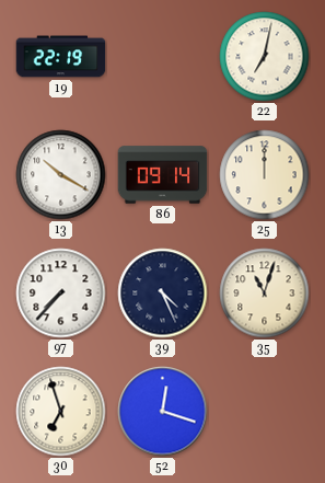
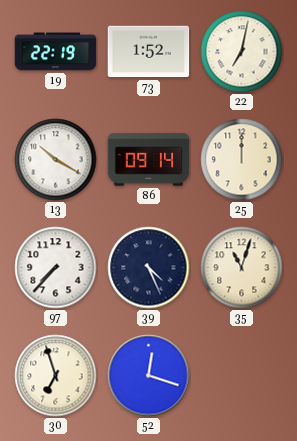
73: none -> 1:52 (149, 52)
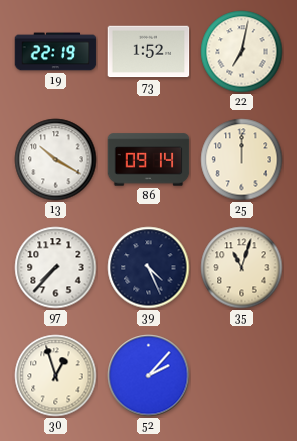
30: 6:57 -> 12:57 (56, 376)
52: 12:18 -> 2:07 (149, 376)
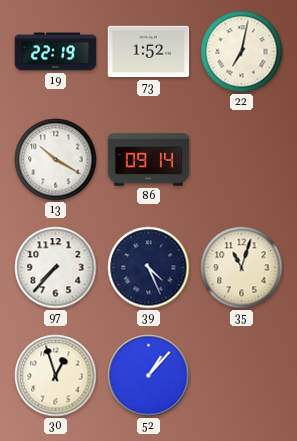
25: 12:00 -> none (242, 160)
52: 2:07 -> 1:07 (149, 376)
